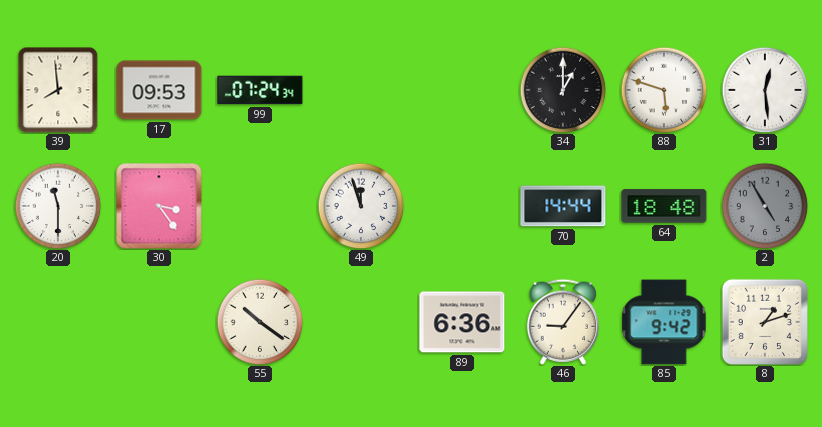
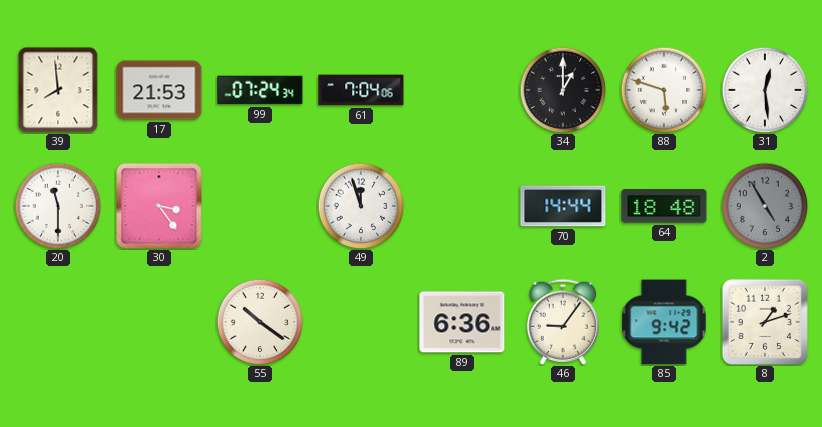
17: 09:53 -> 21:53 (159, 90)
61: none -> 7:04 (361, 90)
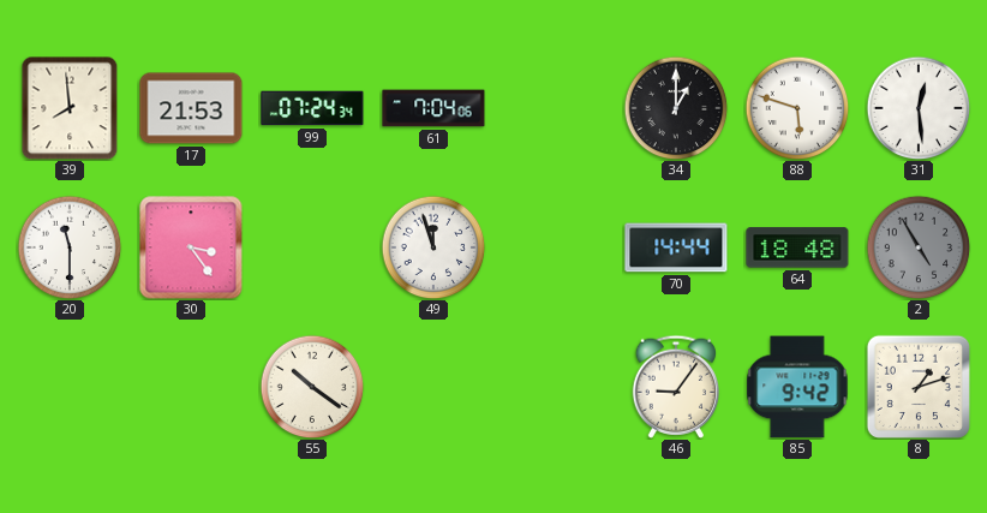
89: 6:36 -> none (462, 322)
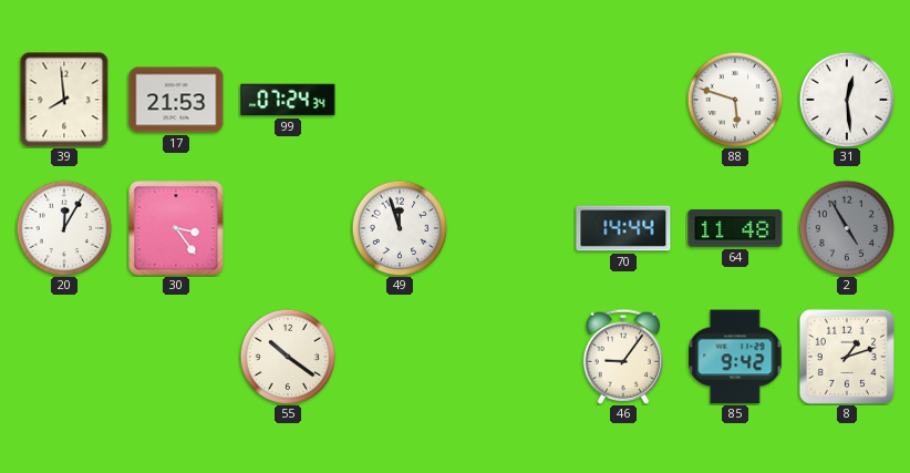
61: 7:04 -> none (433, 108)
34: 1:00 -> none (676, 108)
20: 11:30 -> 12:05 (64, 228)
64: 18:48 -> 11:48 (735, 228)
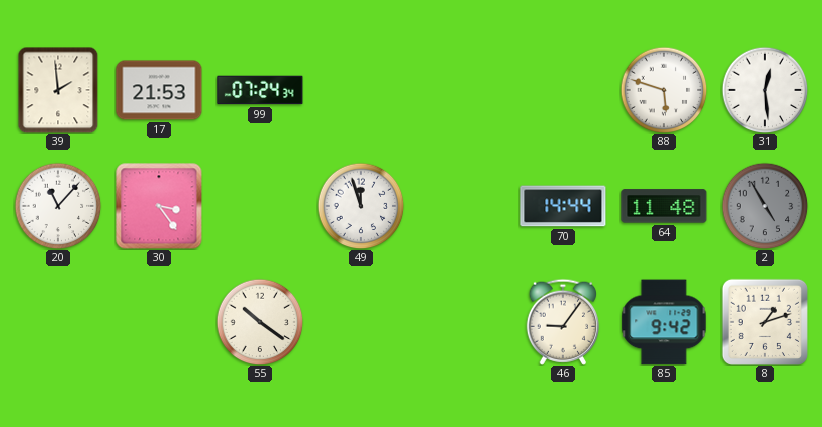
39: 7:59 -> 1:59 (58, 90)
20: 12:05 -> 11:07 (58, 206)
